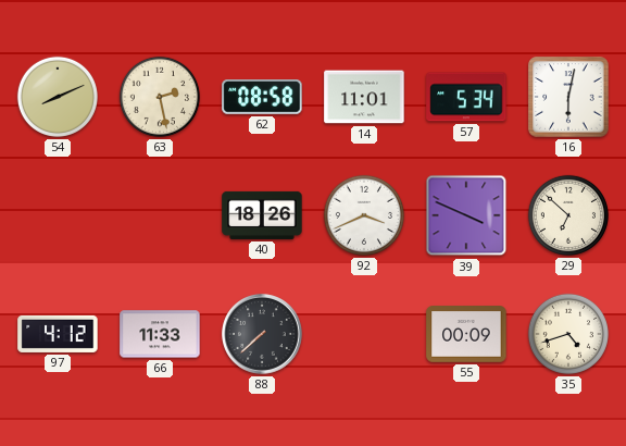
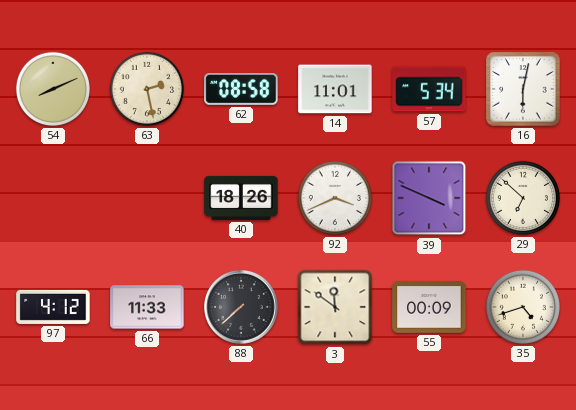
3: none -> 11:51 (335, 307)
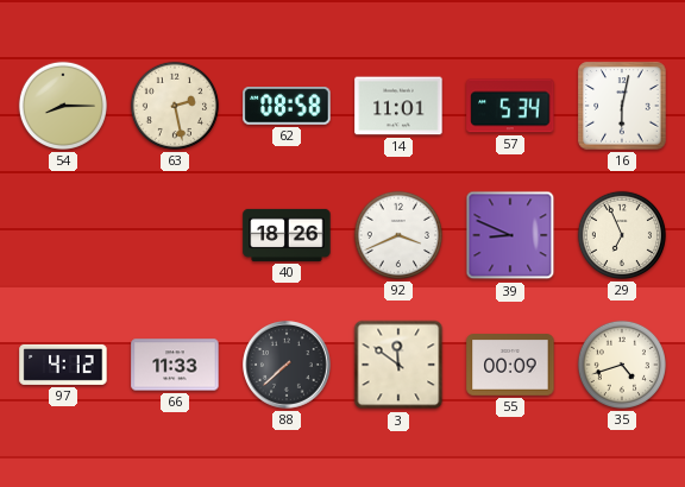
54: 8:11 -> 8:15 (63, 106)
39: 3:49 -> 8:49 (510, 235)
29: 6:52 -> 6:56 (622, 235)
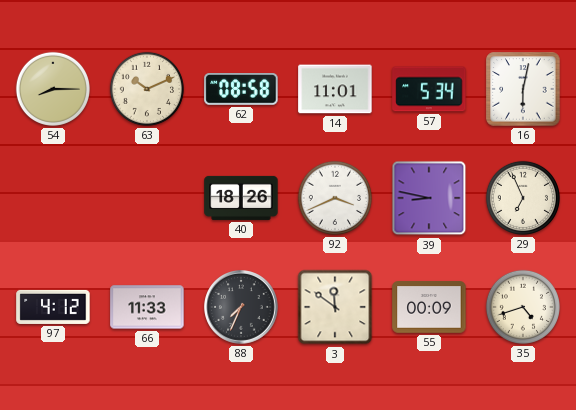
63: 2:28 -> 10:11 (147, 89)
39: 8:49 -> 8:47 (429, 198)
88: 7:38 -> 7:34 (241, 307)
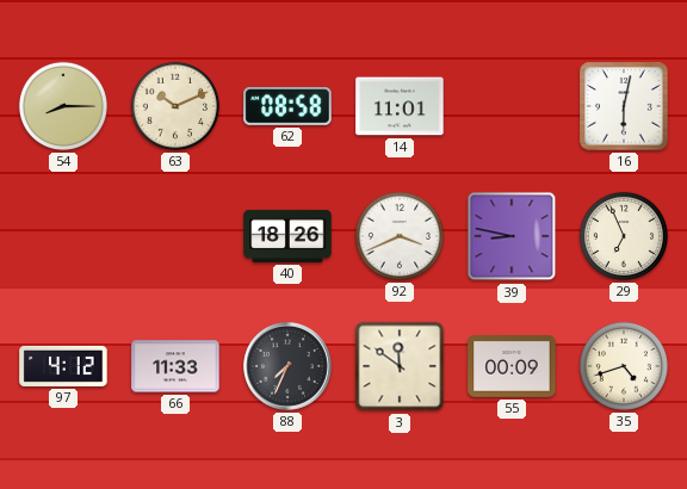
57: 5:34 -> none (429, 89)
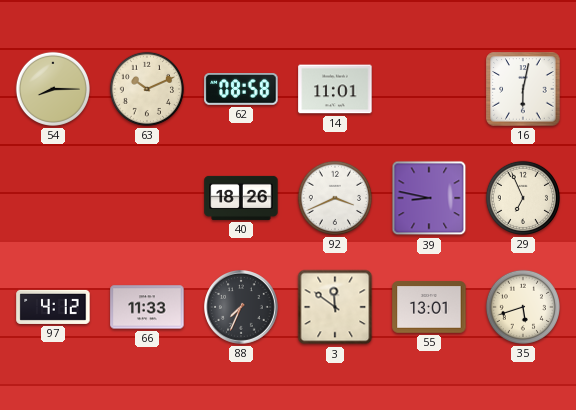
55: 00:09 -> 13:01 (429, 307)
35: 4:42 -> 5:42 (523, 307)
